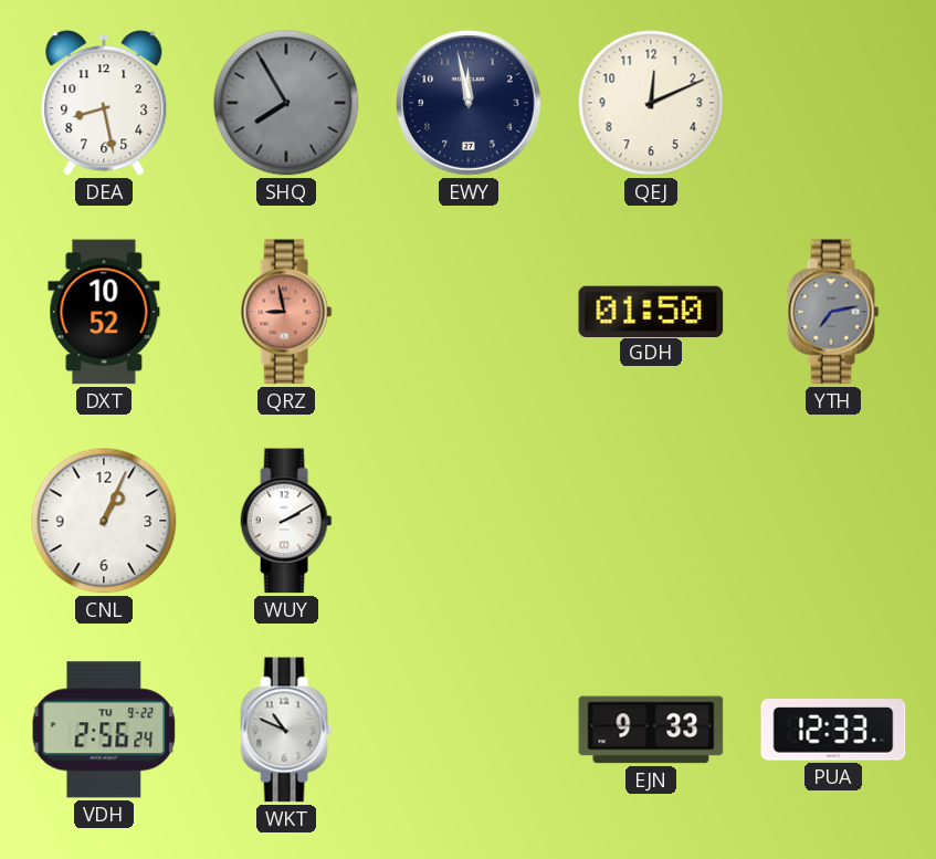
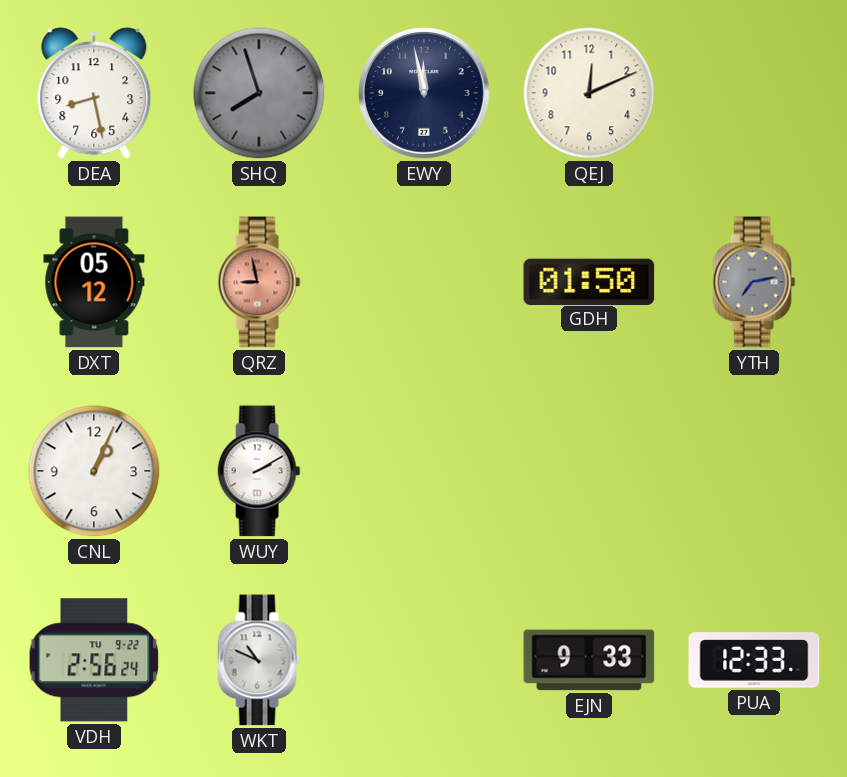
SHQ: 7:55 -> 7:57 (259, 93)
DXT: 10:52 -> 05:12 (94, 282)
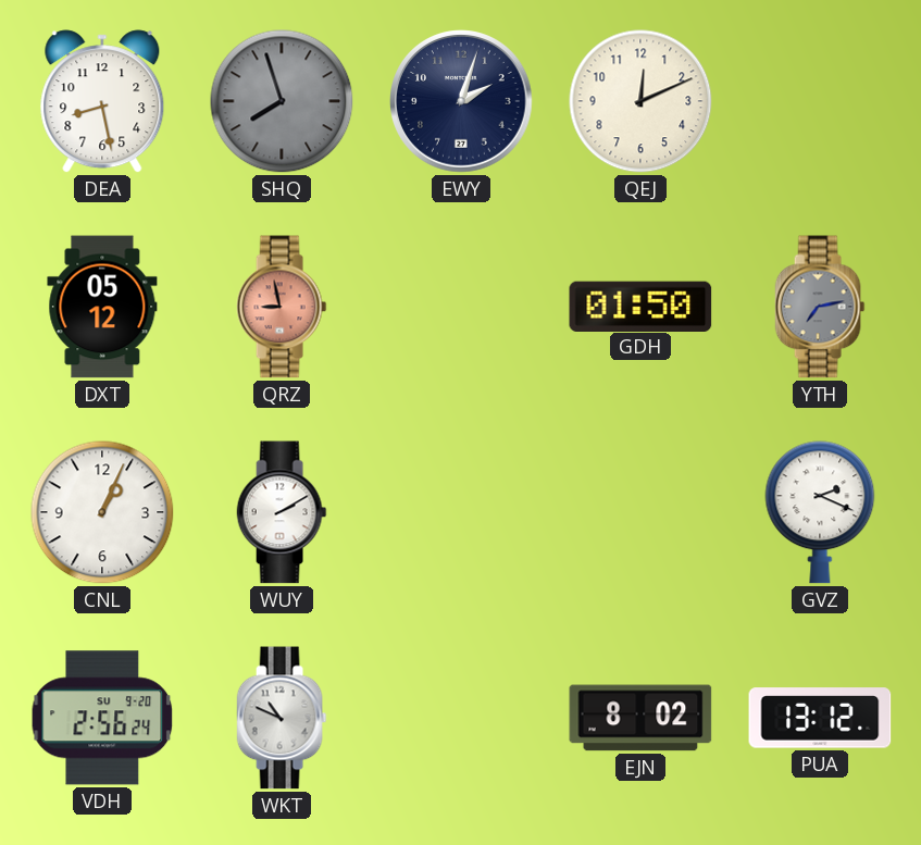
EWY: 11:58 -> 2:03 (461, 101)
GVZ: none -> 2:19 (820, 512)
VDH date: TU 9-22 -> SU 9-20 (102, 718)
EJN: 9:33 -> 8:02 (640, 718)
PUA: 12:33 -> 13:12 (820, 718)
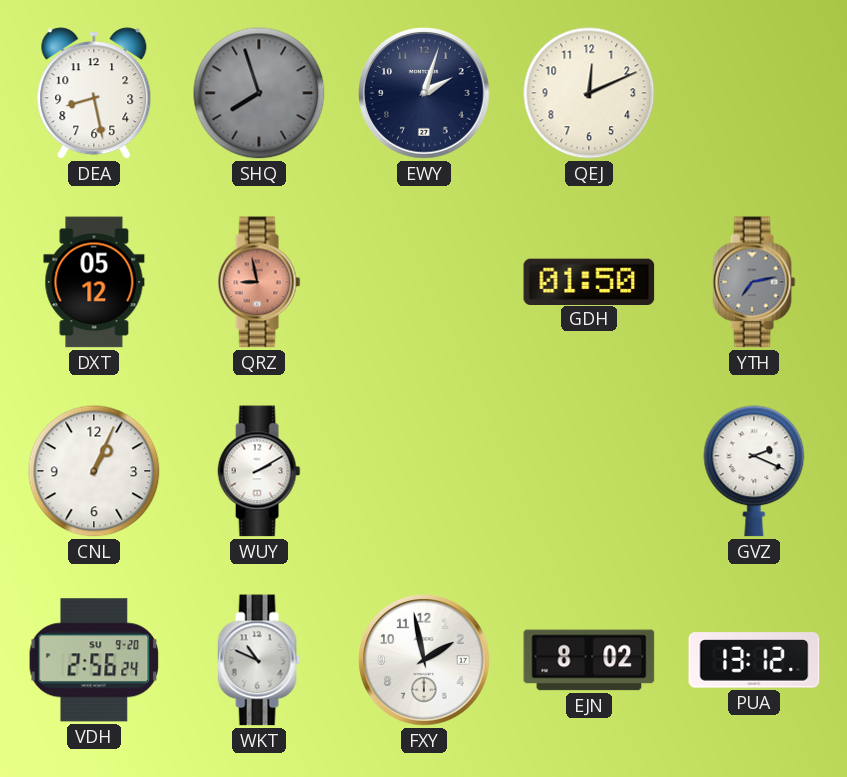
FXY: none -> 1:58 (424, 660)
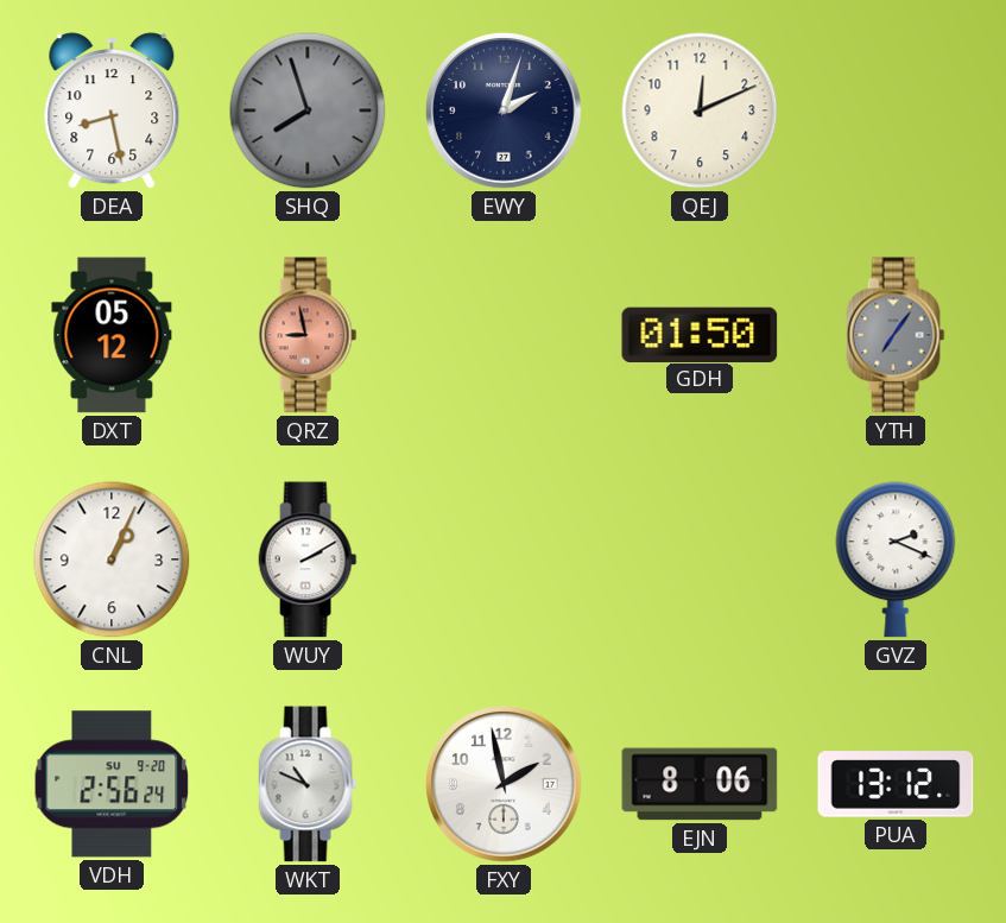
YTH: 7:13 -> 7:06 (896, 335)
EJN: 8:02 -> 8:06 (700, 784)
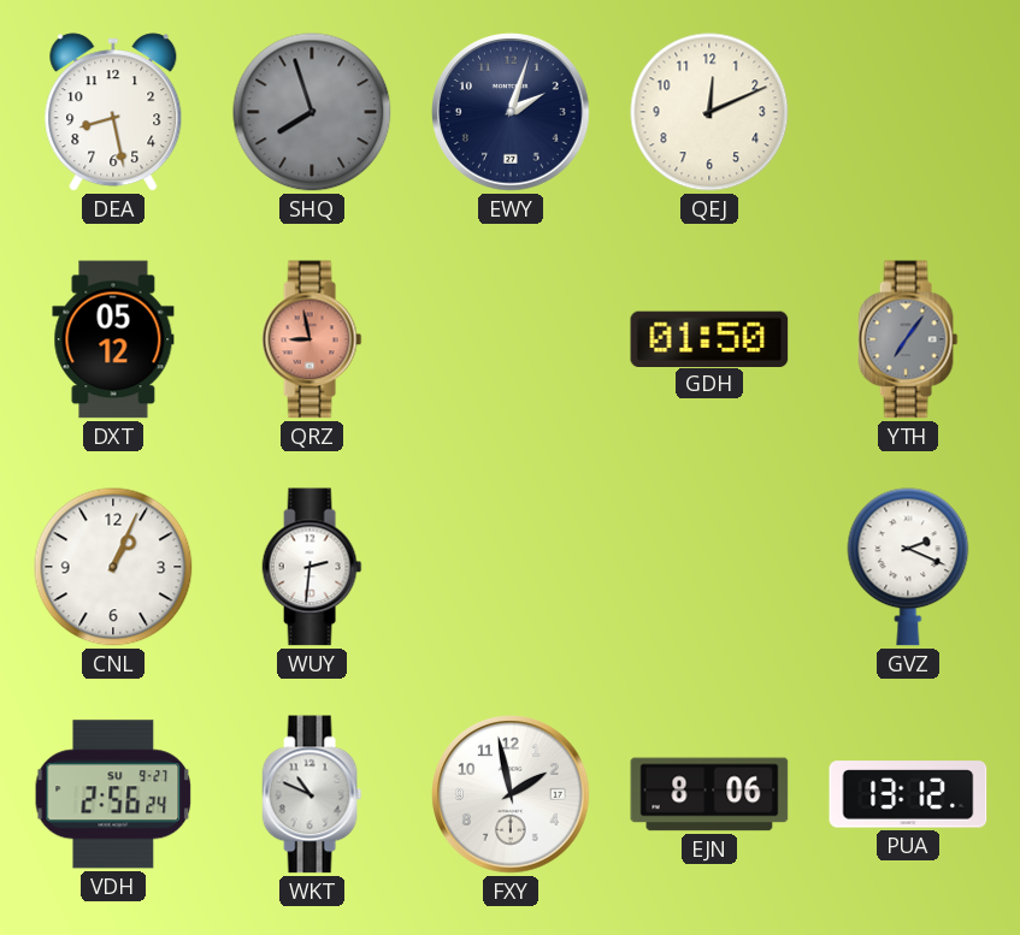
WUY: 2:10 -> 2:31 (312, 567)
VDH date: SU 9-20 -> SU 9-27 (113, 794)
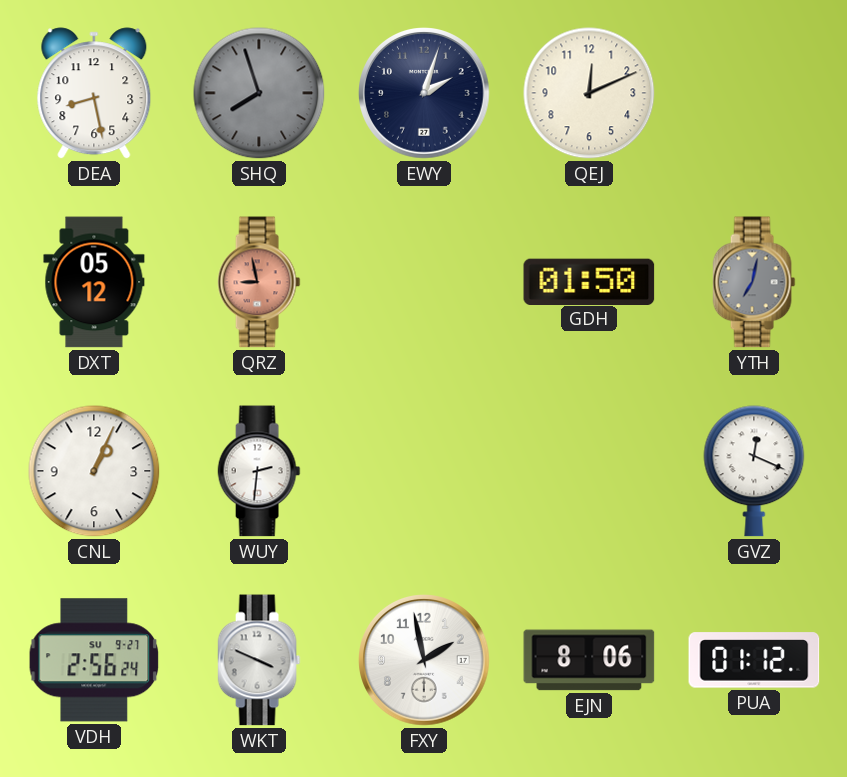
YTH: 7:06 -> 7:02 (754, 282)
GVZ: 2:19 -> 12:19 (754, 471)
WKT: 10:49 -> 3:49 (259, 660)
PUA: 13:12 -> 01:12 (754, 660)
